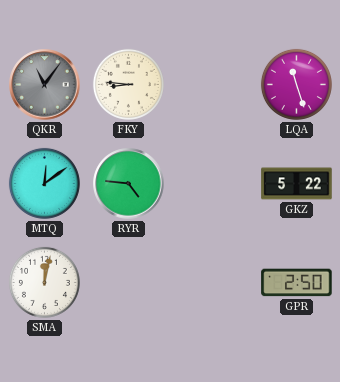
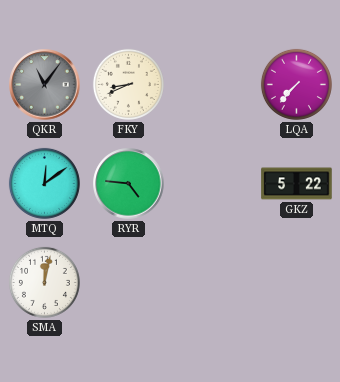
FKY: 8:46 -> 8:41 (128, 84)
LQA: 11:27 -> 7:37 (296, 84)
GPR: 2:50 -> none (297, 283)
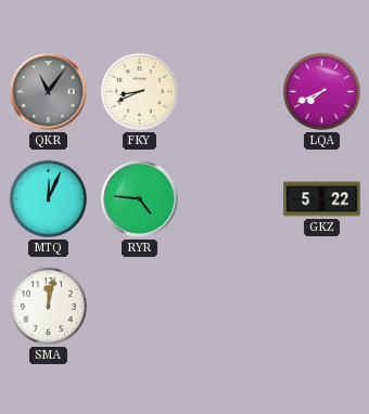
LQA: 7:37 -> 7:41 (321, 91)
MTQ: 12:09 -> 12:04 (48, 198)
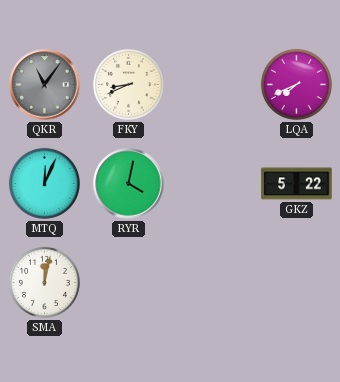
RYR: 4:46 -> 4:02 (129, 184)
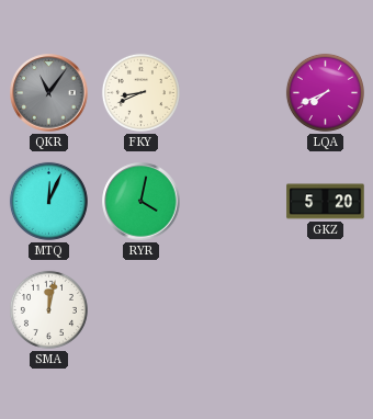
GKZ: 5:22 -> 5:20 (326, 202)
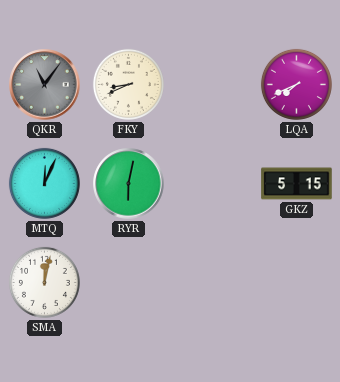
RYR: 4:02 -> 6:02 (129, 184)
GKZ: 5:20 -> 5:15 (297, 184)
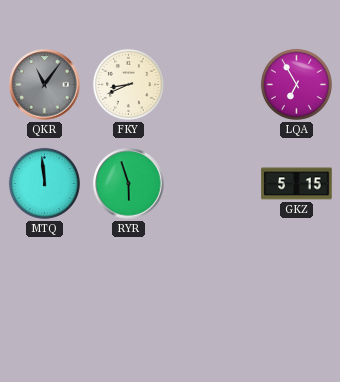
LQA: 7:41 -> 6:55 (296, 84)
MTQ: 12:04 -> 11:59 (44, 183)
RYR: 6:02 -> 5:57 (129, 184)
SMA: 12:02 -> none (44, 282)
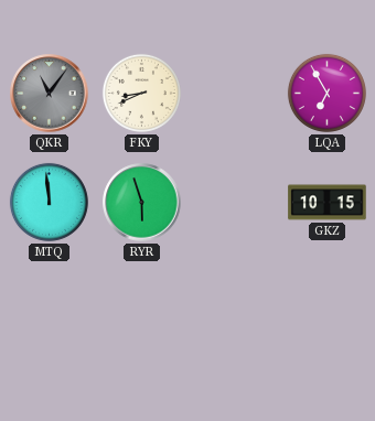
GKZ: 5:15 -> 10:15 (328, 203)
